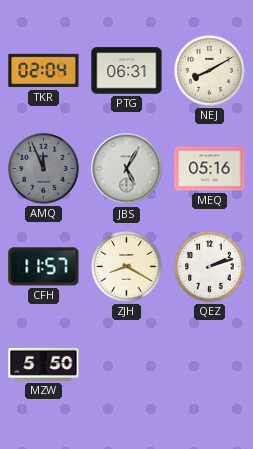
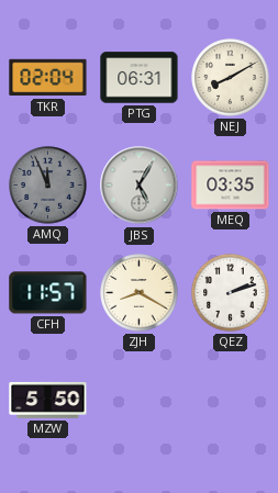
MEQ: 05:16 -> 03:35 (231, 186)
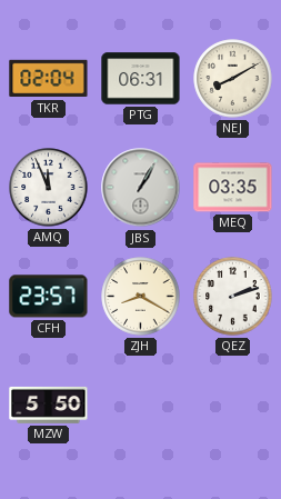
AMQ dial: grey -> white (49, 188)
JBS: 5:05 -> 1:05 (141, 188)
CFH: 11:57 -> 23:57 (49, 297)
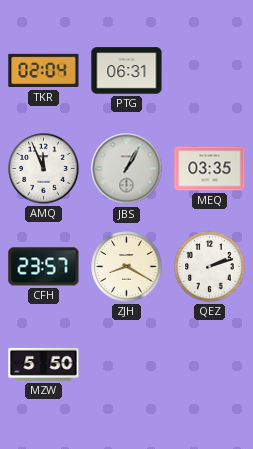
NEJ: 8:10 -> none (233, 79)
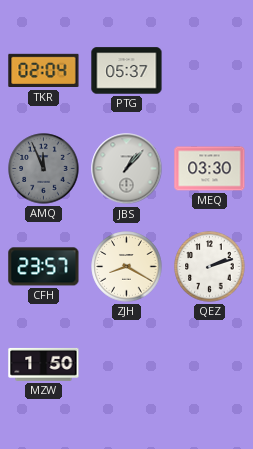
PTG: 06:31 -> 05:37 (127, 71)
AMQ dial: white -> grey (44, 169)
JBS: 1:05 -> 1:07 (127, 169)
MEQ: 03:35 -> 03:30 (210, 169)
MZW: 5:50 -> 1:50 (44, 364)
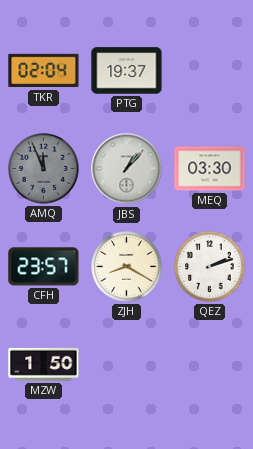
PTG: 05:37 -> 19:37 (127, 71)
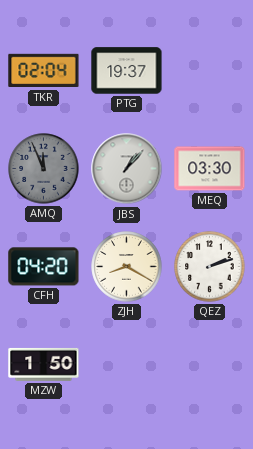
CFH: 23:57 -> 04:20 (44, 267)
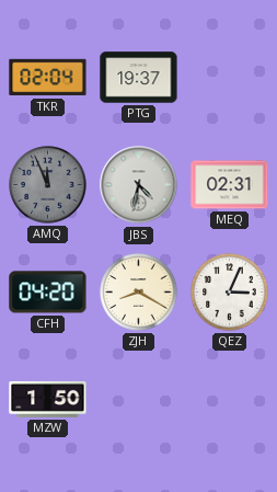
JBS: 1:07 -> 4:32 (139, 185)
MEQ: 03:30 -> 02:31 (230, 185)
QEZ: 2:12 -> 3:04 (230, 293)
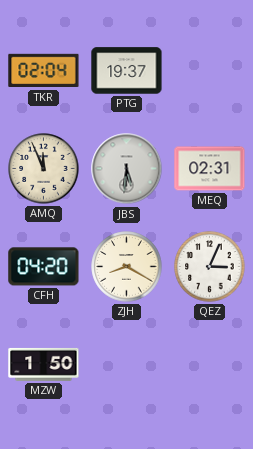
AMQ dial: grey -> cream (44, 169)
JBS: 4:32 -> 5:31 (127, 169)
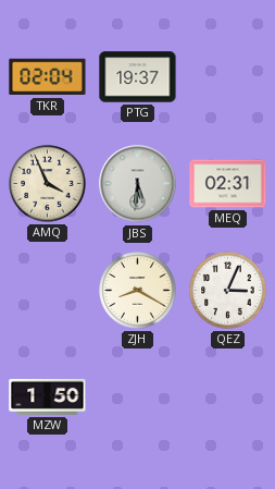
AMQ: 11:56 -> 3:56 (48, 184)
CFH: 04:20 -> none (44, 267)
